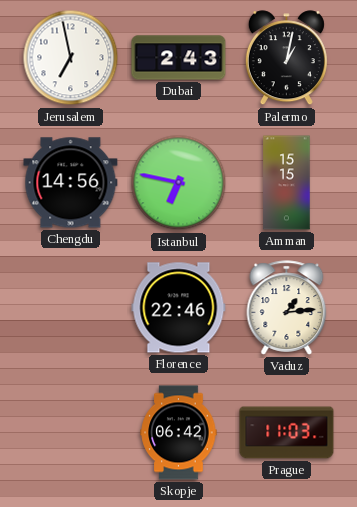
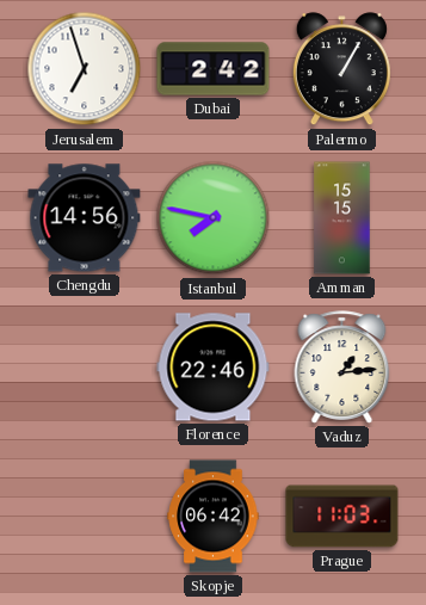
Jerusalem: 6:58 -> 6:57 (85, 69)
Dubai: 2:43 -> 2:42 (214, 69)
Palermo: 1:02 -> 1:05 (341, 69)
Istanbul: 6:47 -> 7:47 (214, 218)
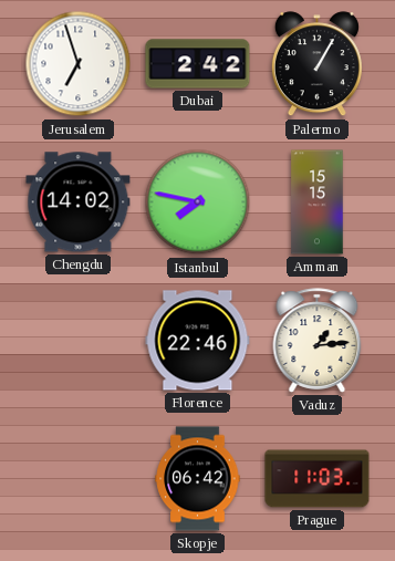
Chengdu: 14:56 -> 14:02 (79, 202)
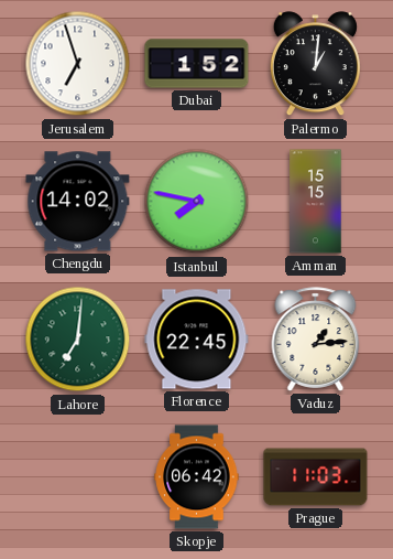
Dubai: 2:42 -> 1:52 (197, 64)
Palermo: 1:05 -> 1:01 (315, 64)
Lahore: none -> 7:01 (78, 340)
Florence: 22:46 -> 22:45 (197, 340)
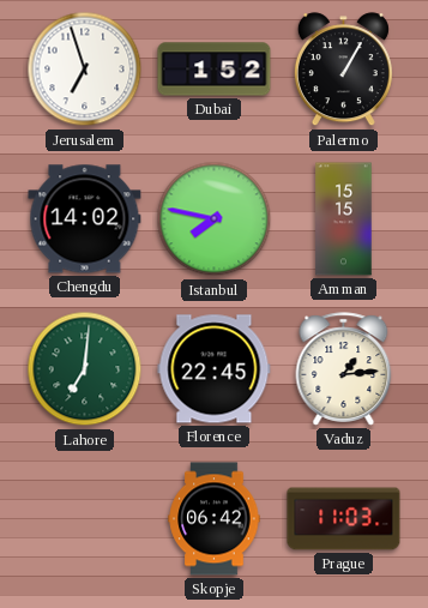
Palermo: 1:01 -> 1:05 (343, 70)
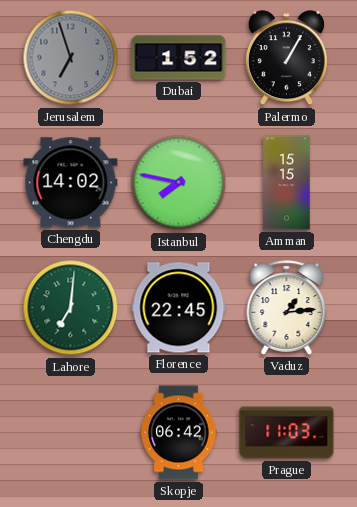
Jerusalem dial: white -> grey (71, 58)
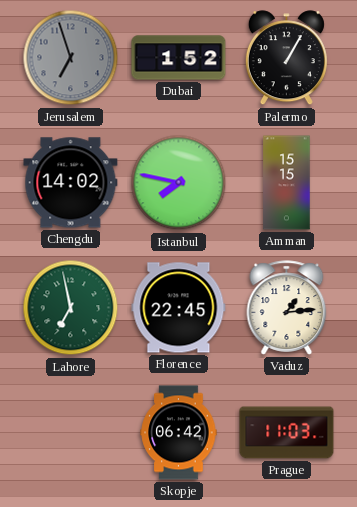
Lahore: 7:01 -> 6:58 (71, 308)
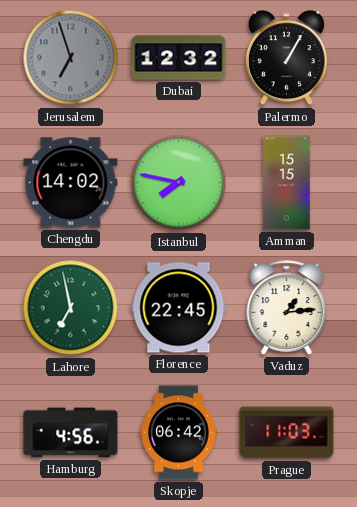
Dubai: 1:52 -> 12:32 (179, 58)
Hamburg: none -> 4:56 (71, 433)
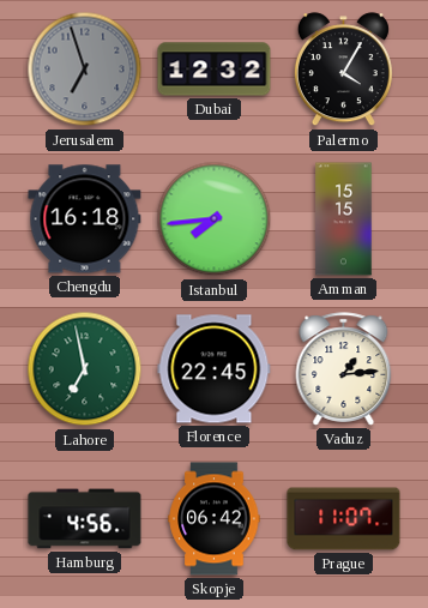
Palermo: 1:05 -> 4:05 (343, 70)
Chengdu: 14:02 -> 16:18 (85, 219)
Istanbul: 7:47 -> 7:44 (215, 219)
Prague: 11:03 -> 11:07 (344, 519)
